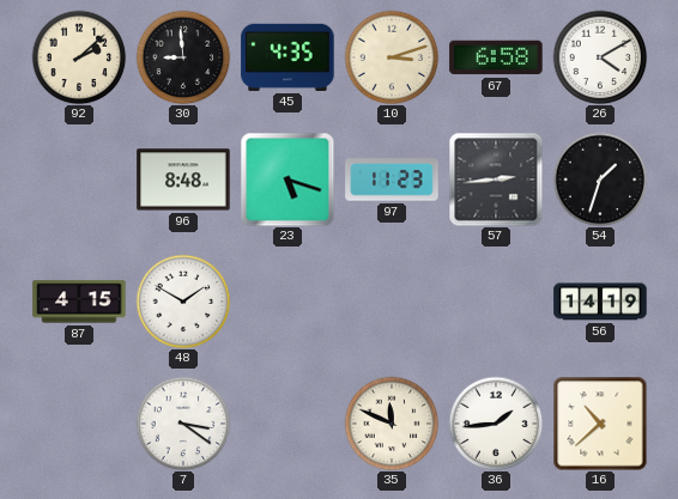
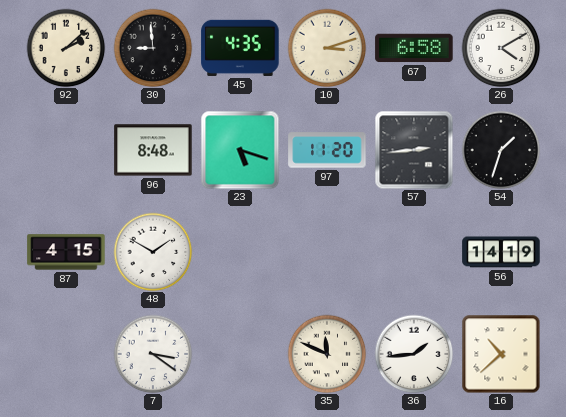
97: 11:23 -> 11:20 (327, 150)
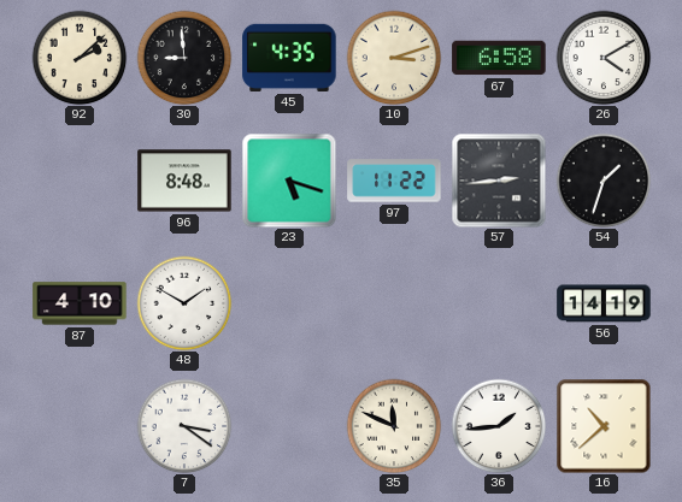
97: 11:20 -> 11:22 (394, 181)
87: 4:15 -> 4:10 (80, 303)
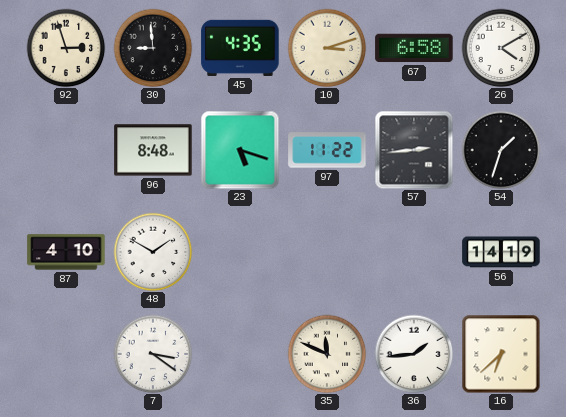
92: 2:08 -> 2:57 (66, 48)
16: 10:38 -> 6:38 (501, 354)
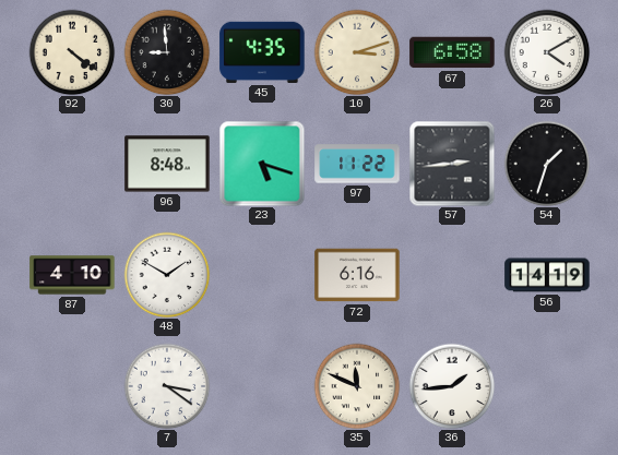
92: 2:57 -> 4:21 (72, 52)
72: none -> 6:16 (357, 275)
16: 6:38 -> none (501, 354)
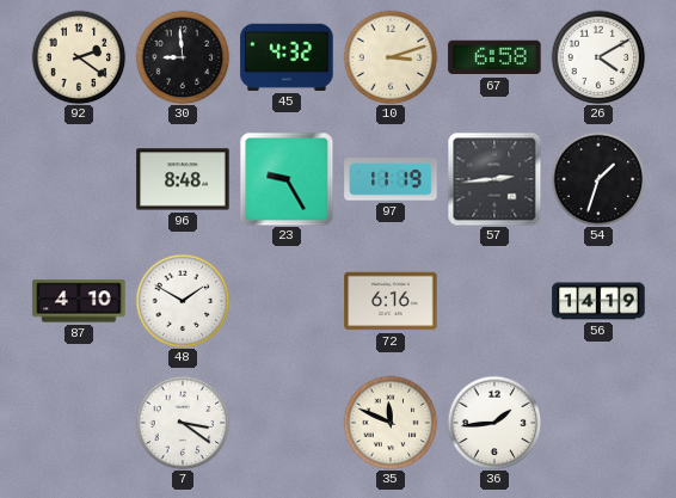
92: 4:21 -> 2:21 (79, 57)
45: 4:35 -> 4:32 (287, 57)
23: 5:18 -> 9:25 (287, 179)
97: 11:22 -> 11:19 (391, 179)
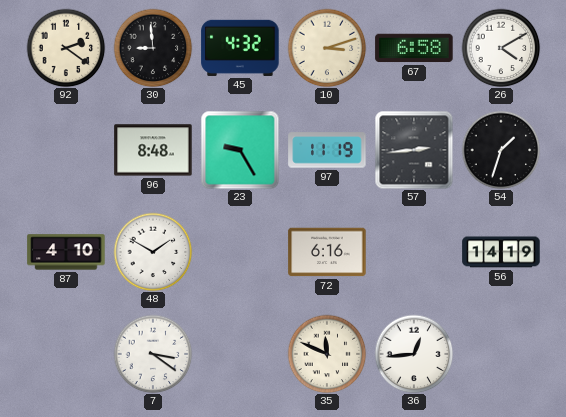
36: 1:44 -> 12:44 (414, 354)
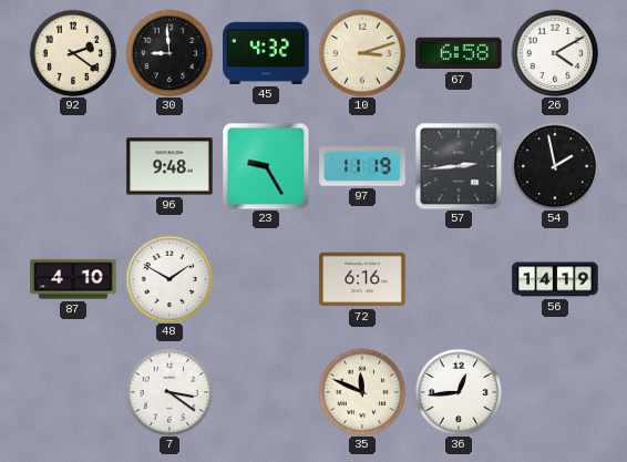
96: 8:48 -> 9:48 (169, 166)
54: 1:33 -> 1:58 (555, 166)
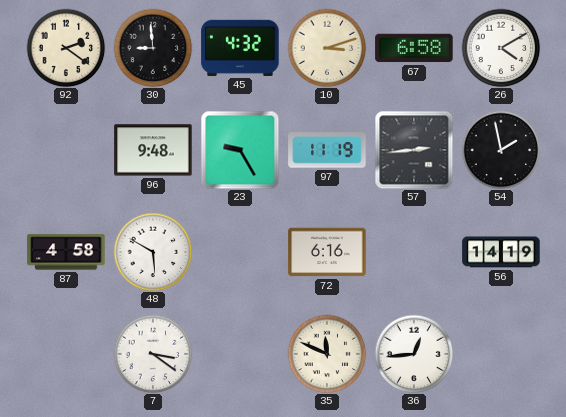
87: 4:10 -> 4:58 (66, 252)
48: 1:50 -> 5:50 (153, 252)
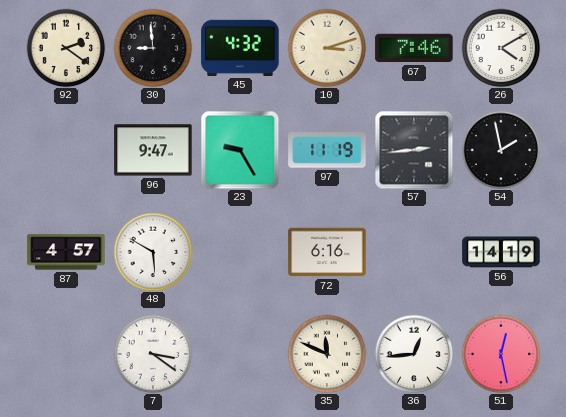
67: 6:58 -> 7:46 (414, 48)
96: 9:48 -> 9:47 (153, 150)
87: 4:58 -> 4:57 (66, 252)
51: none -> 12:28 (501, 354)
